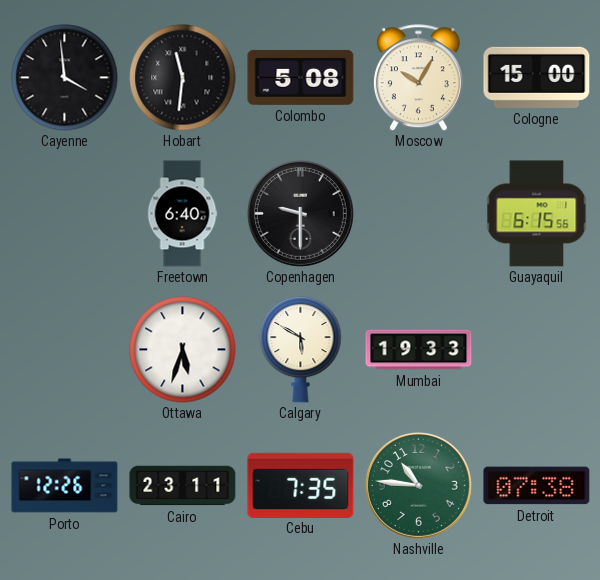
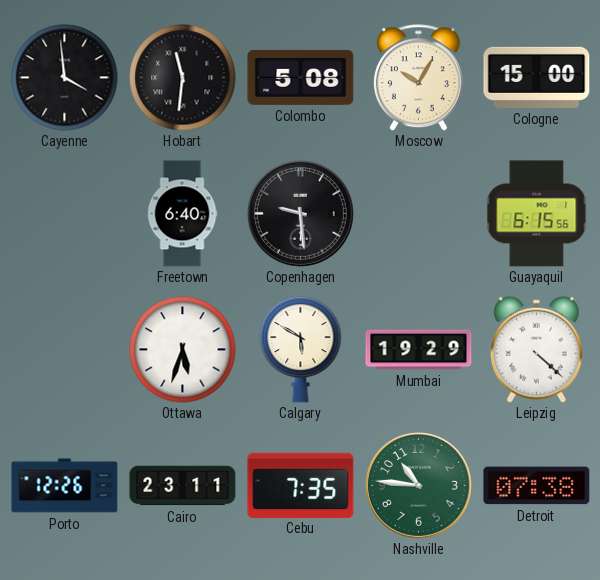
Copenhagen: 9:30 -> 9:29 (300, 213)
Mumbai: 19:33 -> 19:29 (419, 350)
Leipzig: none -> 4:22 (537, 349)
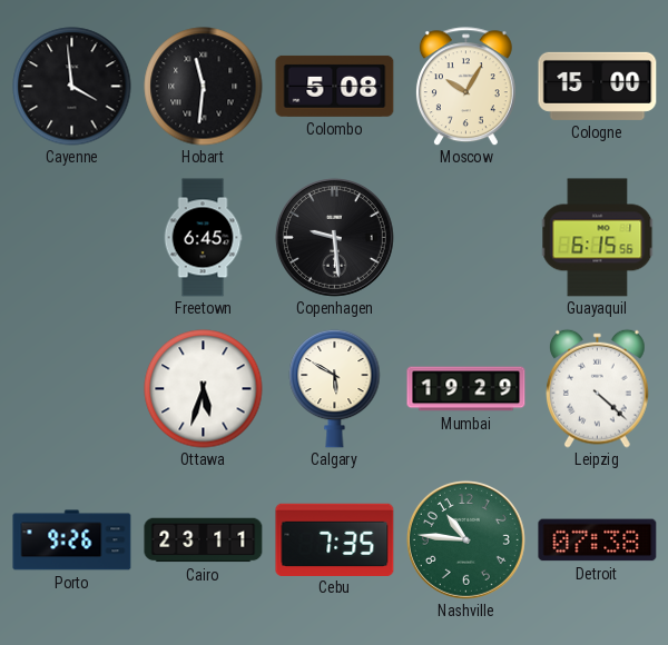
Freetown: 6:40 -> 6:45 (203, 238)
Porto: 12:26 -> 9:26 (72, 540)
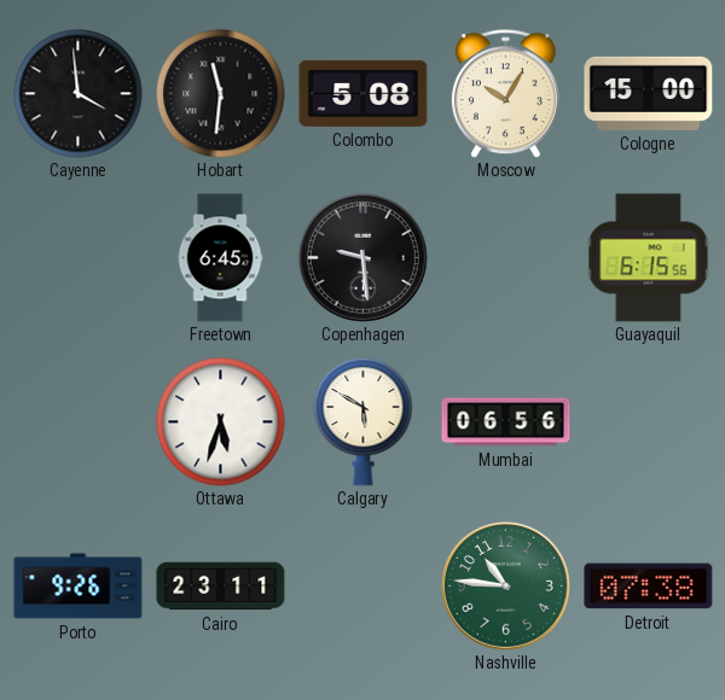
Mumbai: 19:29 -> 06:56 (506, 422)
Leipzig: 4:22 -> none (598, 388)
Cebu: 7:35 -> none (335, 539)
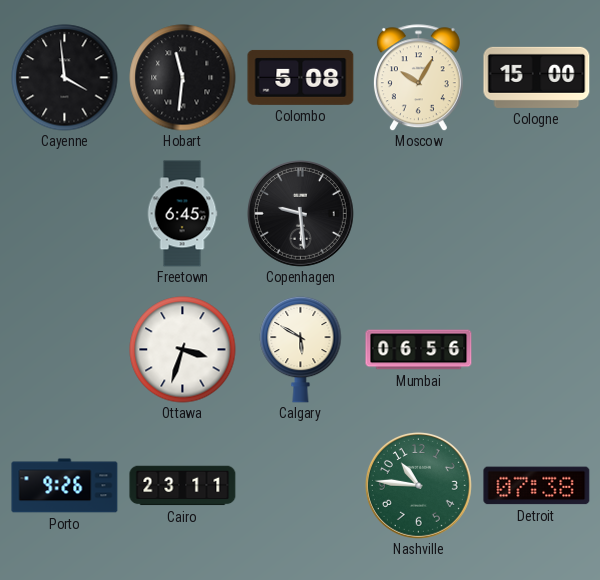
Guayaquil: 6:15 -> none (649, 258)
Ottawa: 5:33 -> 3:33 (183, 350)
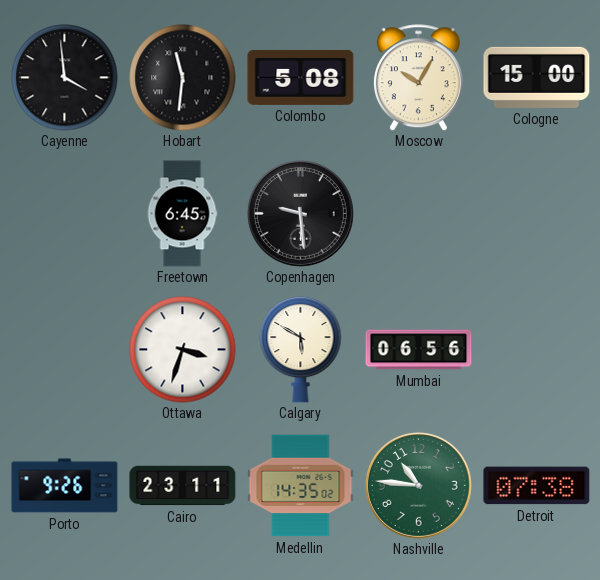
Medellin: none -> 14:35 (301, 486)
